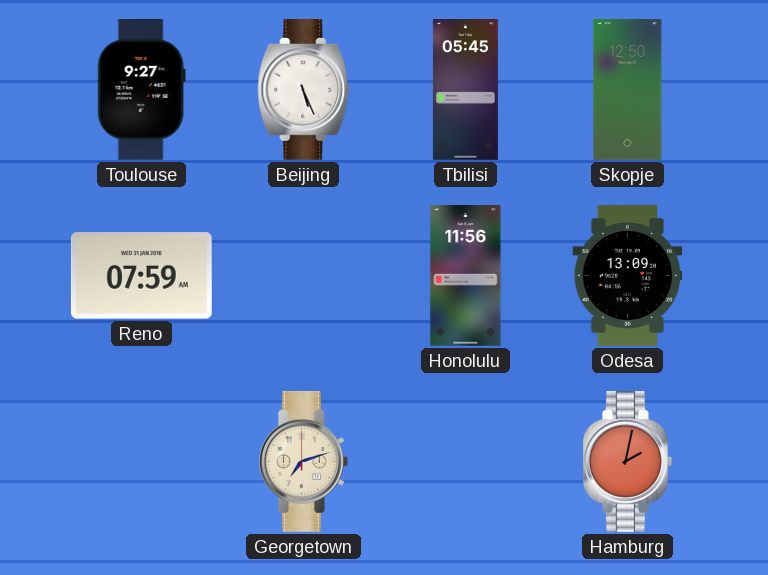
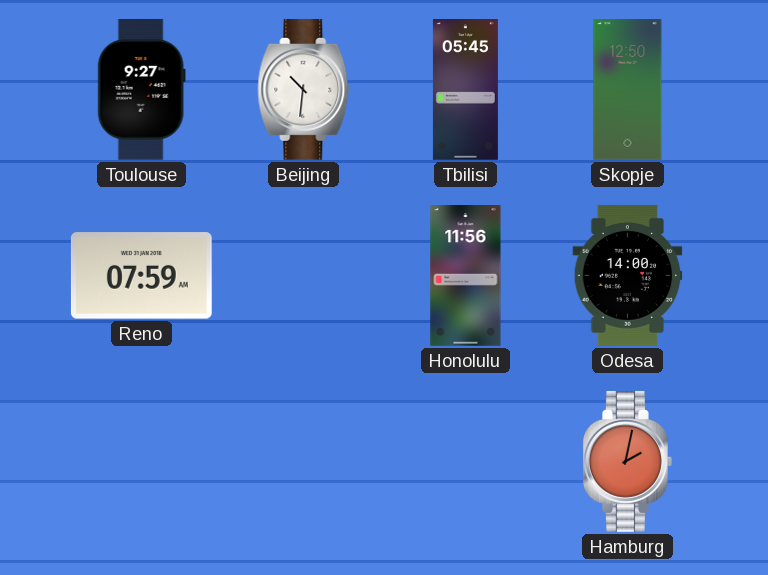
Beijing: 5:26 -> 10:31 (304, 89)
Odesa: 13:09 -> 14:00 (628, 276)
Georgetown: 7:12 -> none (304, 461)
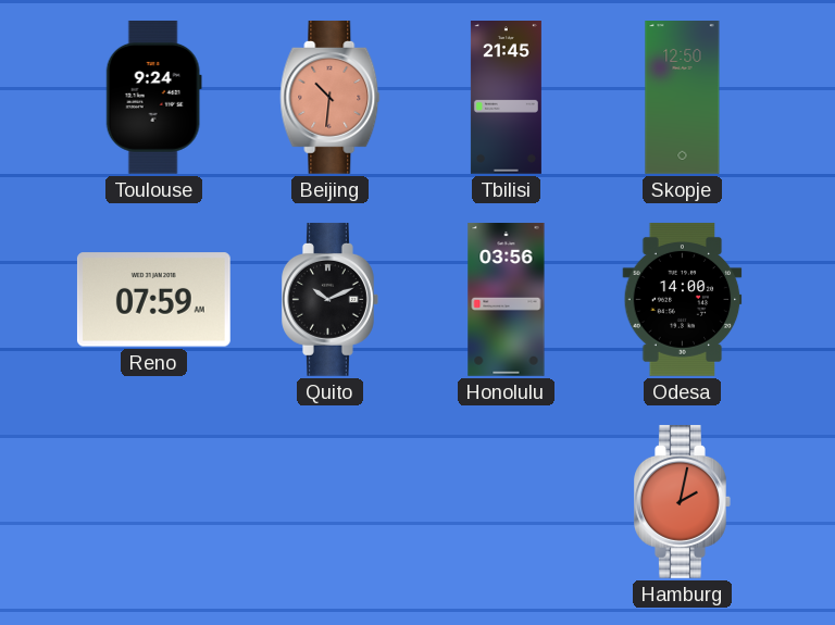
Toulouse: 9:27 -> 9:24 (153, 97)
Beijing dial: white -> salmon (331, 97)
Tbilisi: 05:45 -> 21:45 (506, 98)
Quito: none -> 10:11 (331, 299)
Honolulu: 11:56 -> 03:56 (507, 300)
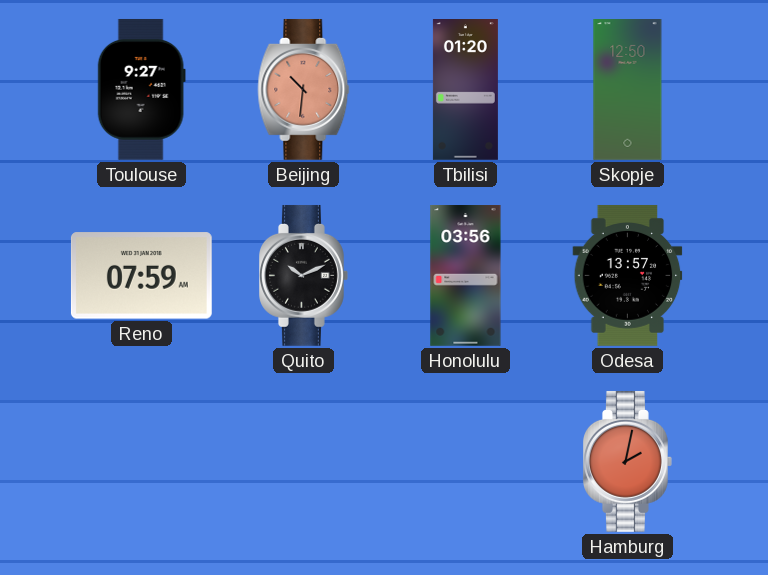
Toulouse: 9:24 -> 9:27 (141, 89)
Tbilisi: 21:45 -> 01:20 (465, 90)
Odesa: 14:00 -> 13:57 (628, 276)
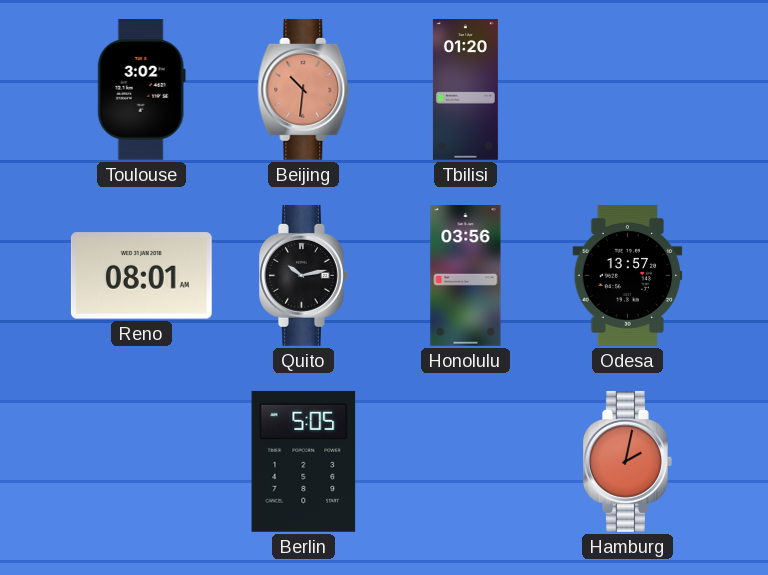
Toulouse: 9:27 -> 3:02 (141, 89)
Skopje: 12:50 -> none (628, 90)
Reno: 07:59 -> 08:01 (141, 276)
Quito: 10:11 -> 10:13 (304, 275)
Berlin: none -> 5:05 (304, 461)
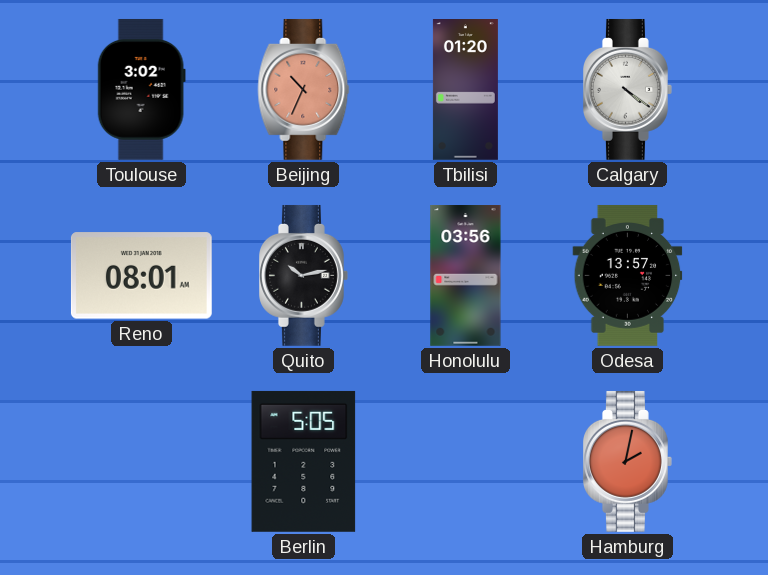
Beijing: 10:31 -> 10:34 (304, 89)
Calgary: none -> 4:21 (628, 89)
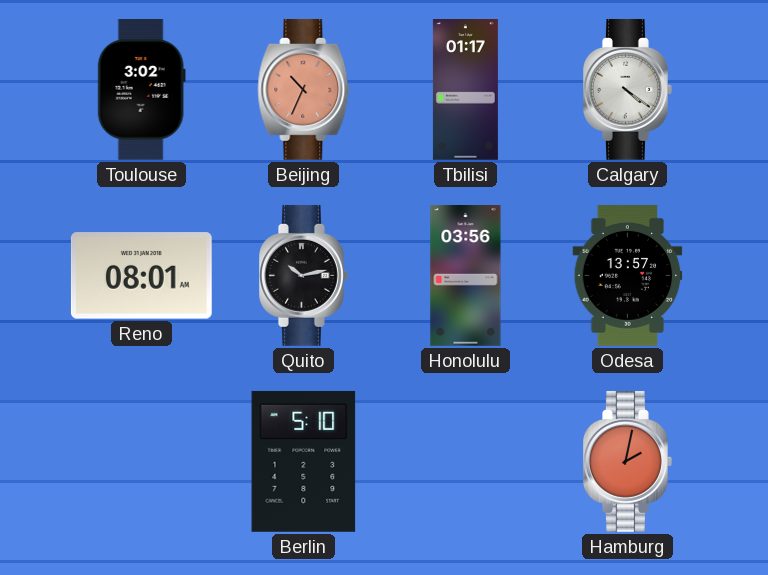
Tbilisi: 01:20 -> 01:17 (465, 90)
Berlin: 5:05 -> 5:10 (304, 461)
